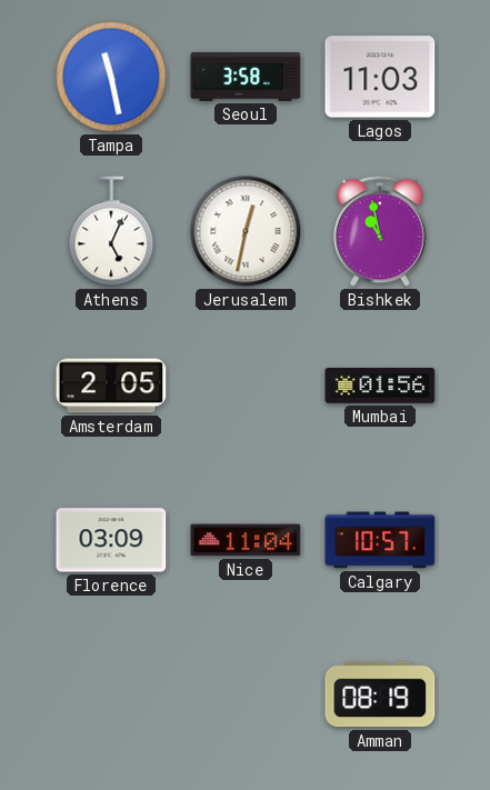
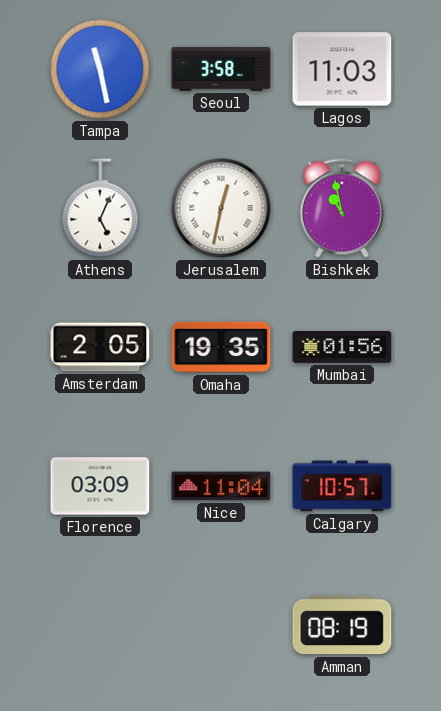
Omaha: none -> 19:35 (221, 347)
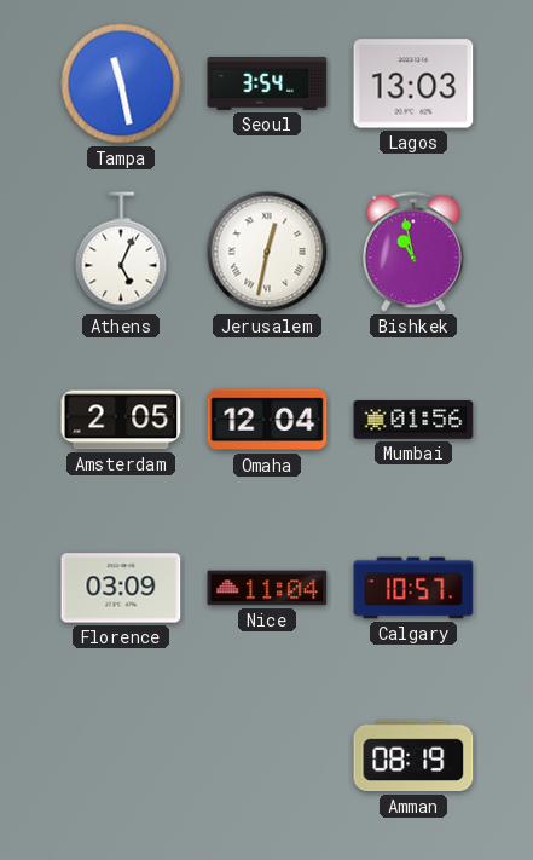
Seoul: 3:58 -> 3:54 (267, 83)
Lagos: 11:03 -> 13:03 (413, 83)
Omaha: 19:35 -> 12:04 (267, 420)
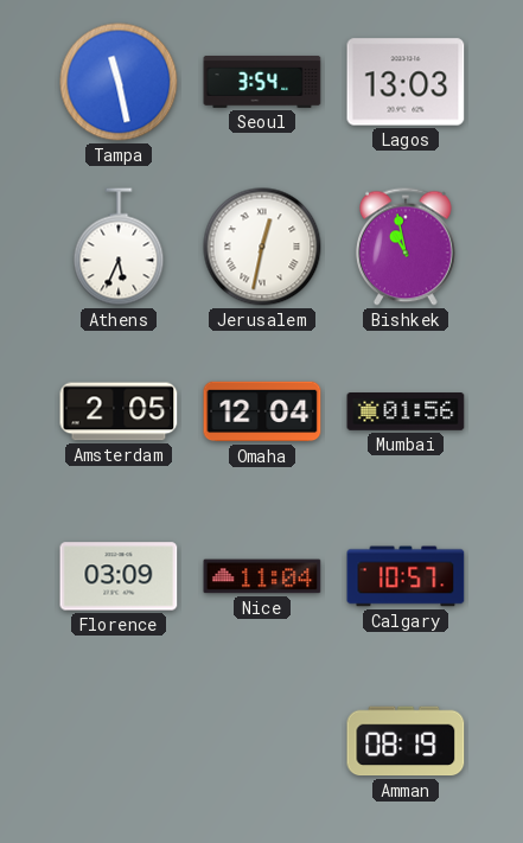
Athens: 5:04 -> 5:34 (119, 247)
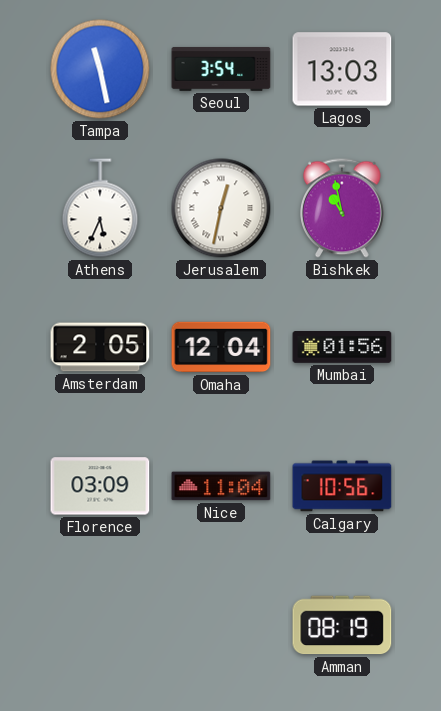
Calgary: 10:57 -> 10:56 (342, 486)
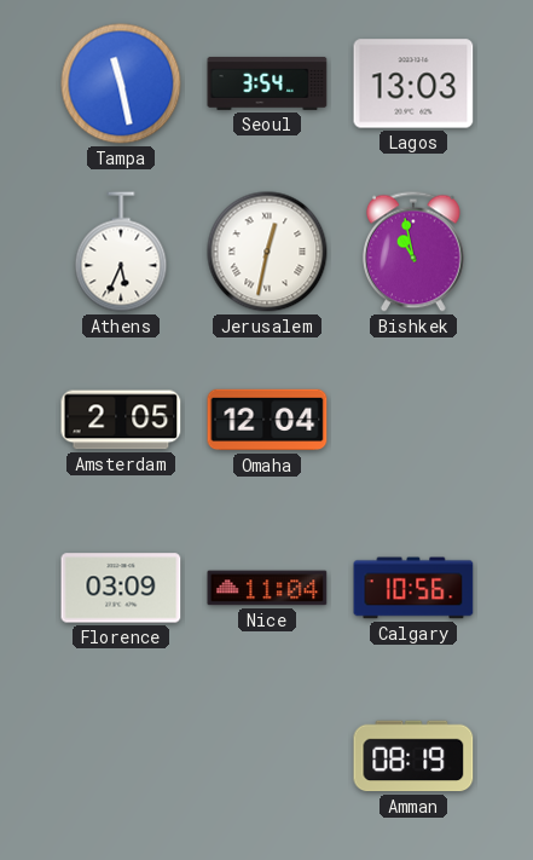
Mumbai: 01:56 -> none (342, 348)
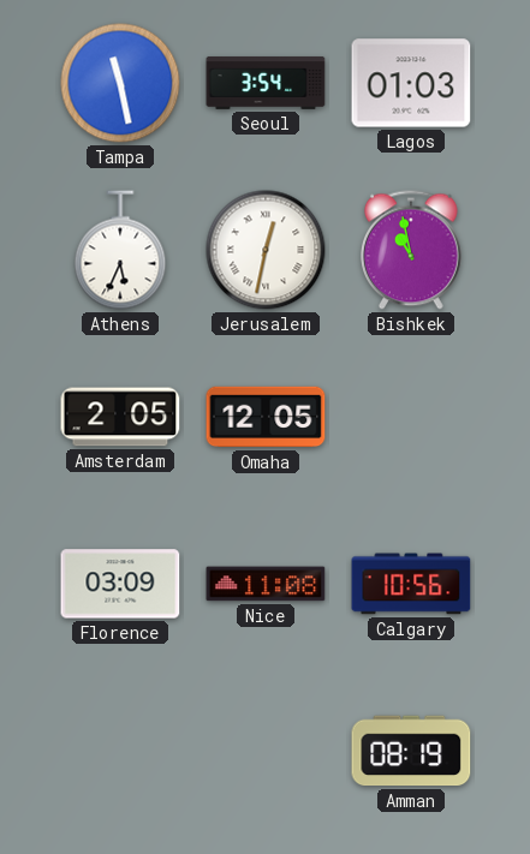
Lagos: 13:03 -> 01:03 (411, 83)
Omaha: 12:04 -> 12:05 (266, 417)
Nice: 11:04 -> 11:08 (266, 584)
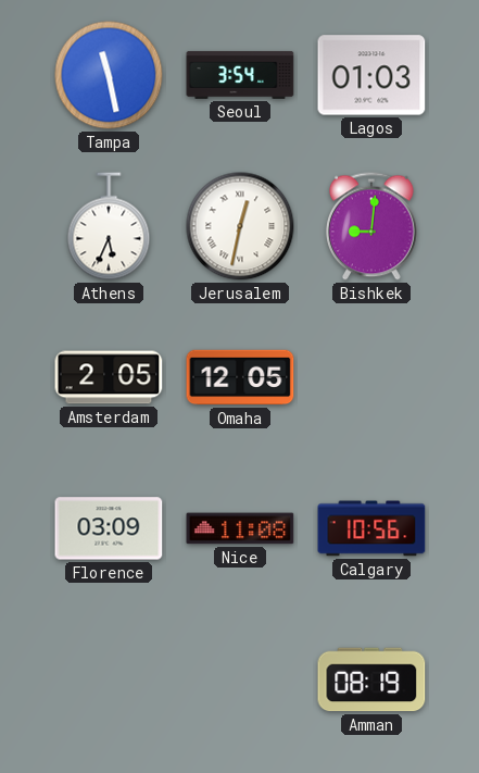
Bishkek: 10:58 -> 9:01 (373, 226)
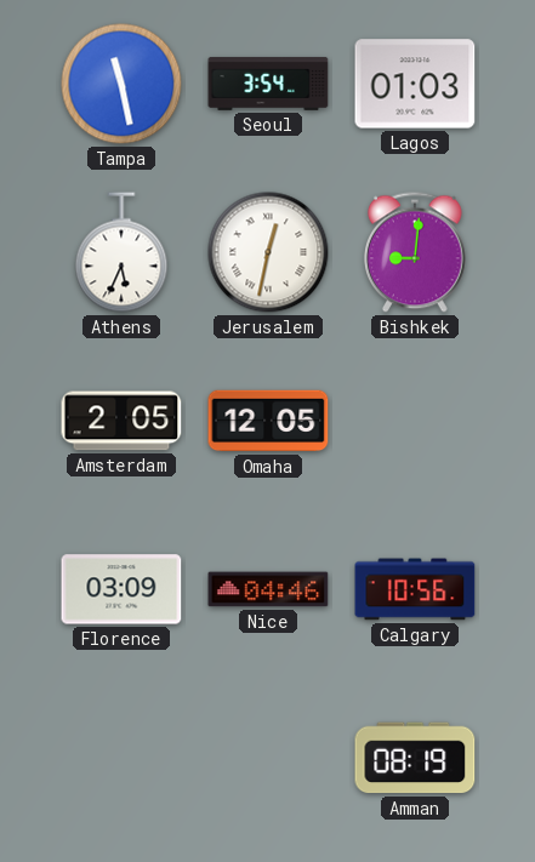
Nice: 11:08 -> 04:46 (268, 589)
